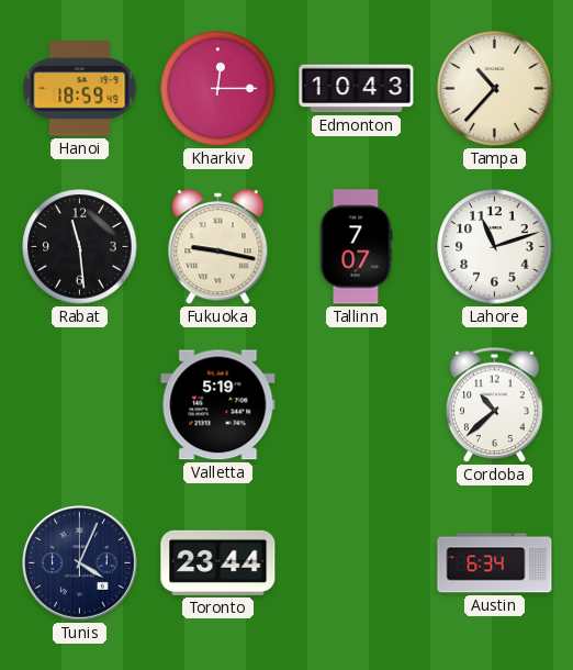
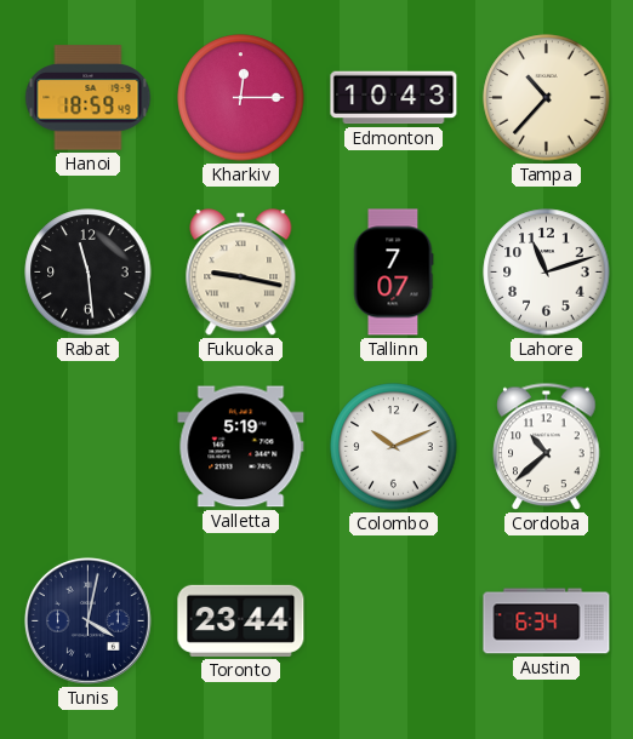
Colombo: none -> 10:11 (394, 447)
Tunis: 4:04 -> 4:02 (87, 620)
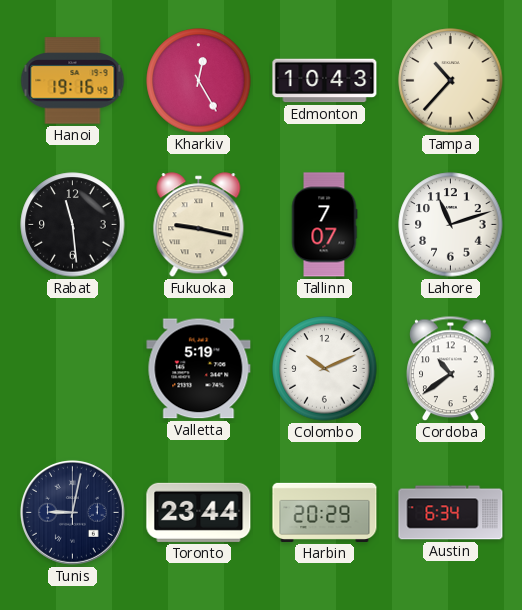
Hanoi: 18:59 -> 19:16 (73, 81)
Kharkiv: 12:15 -> 12:25 (199, 81)
Cordoba: 10:38 -> 10:39 (451, 369)
Tunis: 4:02 -> 9:02 (72, 512)
Harbin: none -> 20:29 (325, 512)
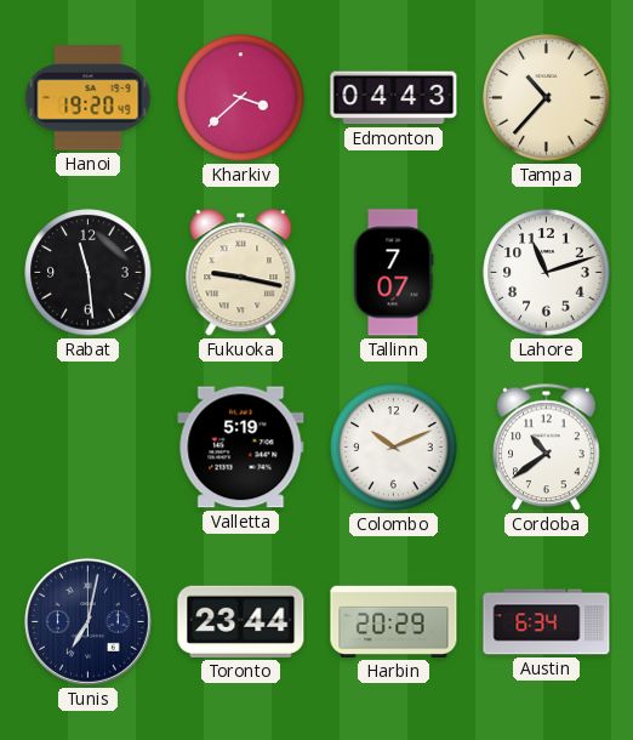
Hanoi: 19:16 -> 19:20 (89, 98)
Kharkiv: 12:25 -> 3:38 (241, 98)
Edmonton: 10:43 -> 04:43 (394, 98)
Tunis: 9:02 -> 7:02 (87, 621)
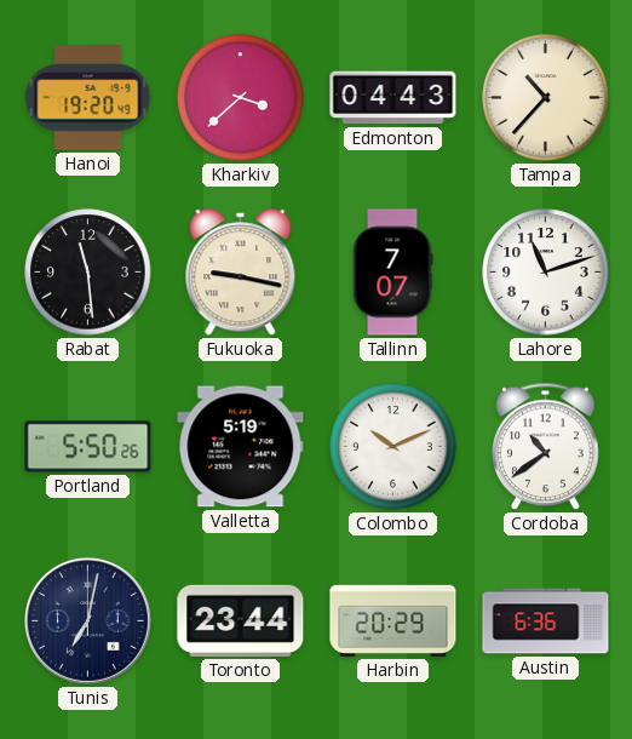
Portland: none -> 5:50 (88, 447)
Austin: 6:34 -> 6:36 (546, 621)
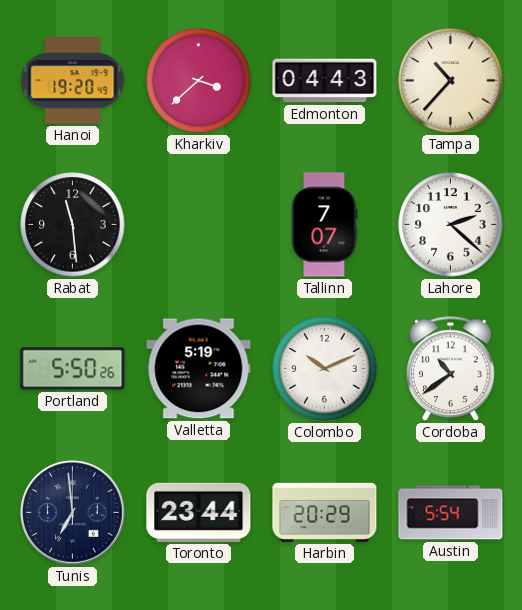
Fukuoka: 9:17 -> none (241, 273)
Lahore: 11:12 -> 2:22 (451, 225)
Tunis: 7:02 -> 6:59 (72, 512)
Austin: 6:36 -> 5:54 (451, 513)
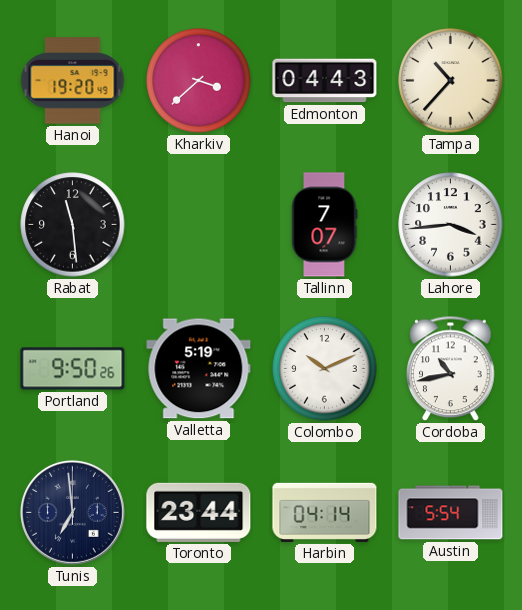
Lahore: 2:22 -> 3:44 (451, 225)
Portland: 5:50 -> 9:50 (73, 369)
Cordoba: 10:39 -> 10:43 (451, 369)
Harbin: 20:29 -> 04:14 (325, 512)
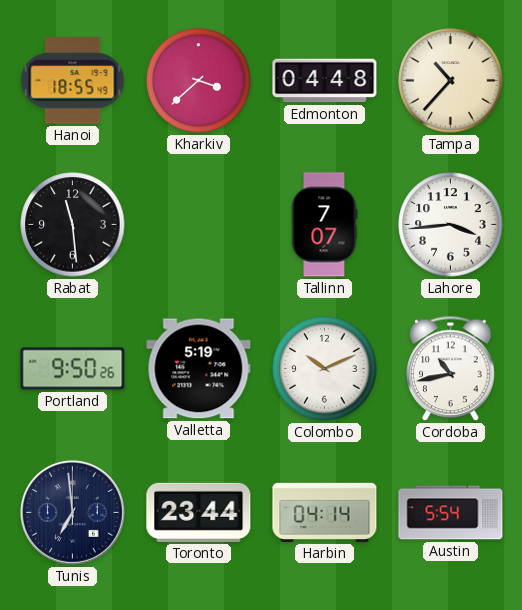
Hanoi: 19:20 -> 18:55 (73, 81)
Edmonton: 04:43 -> 04:48 (325, 81)
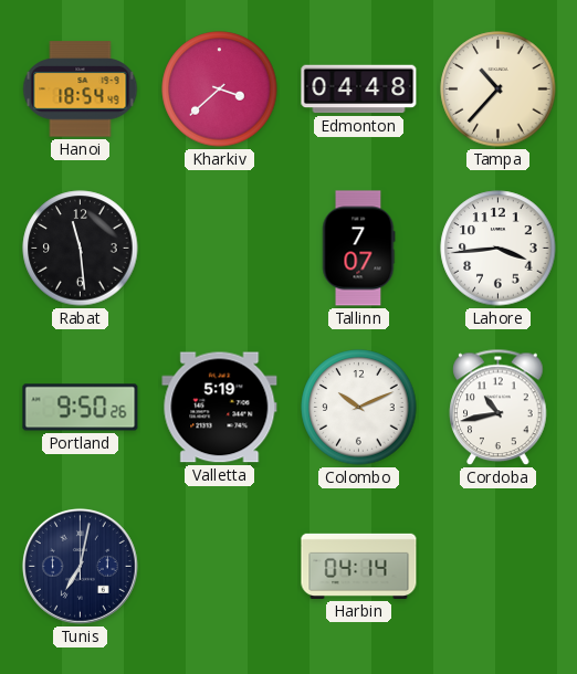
Hanoi: 18:55 -> 18:54 (81, 89)
Tunis: 6:59 -> 7:02 (80, 566)
Toronto: 23:44 -> none (199, 512)
Austin: 5:54 -> none (451, 513)
